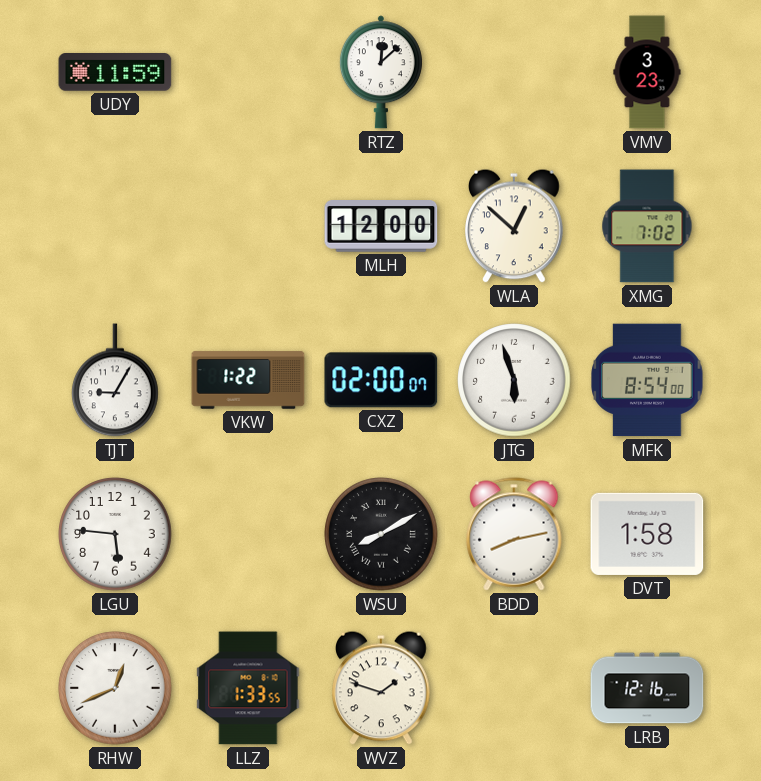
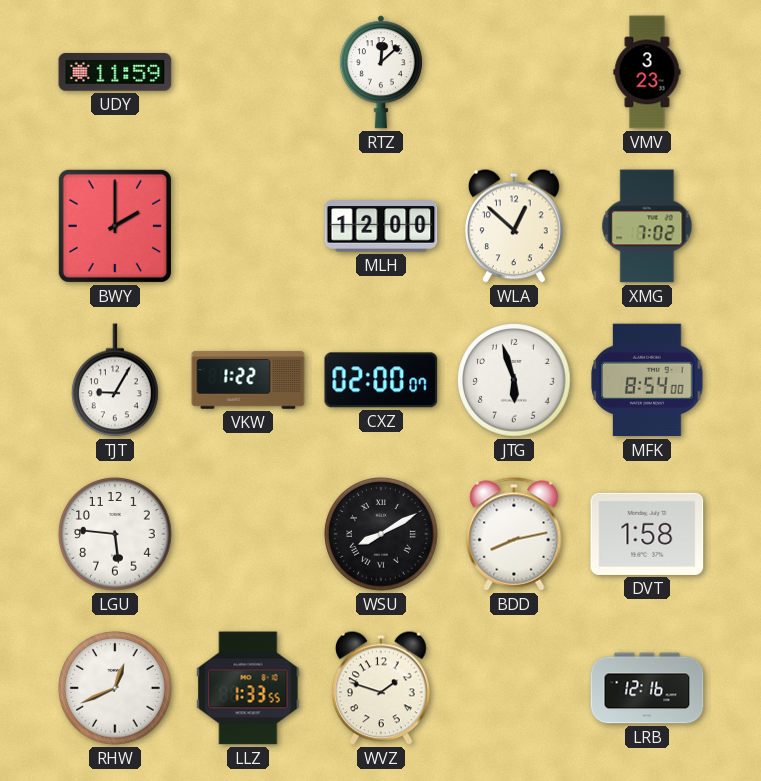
BWY: none -> 2:00 (115, 226)
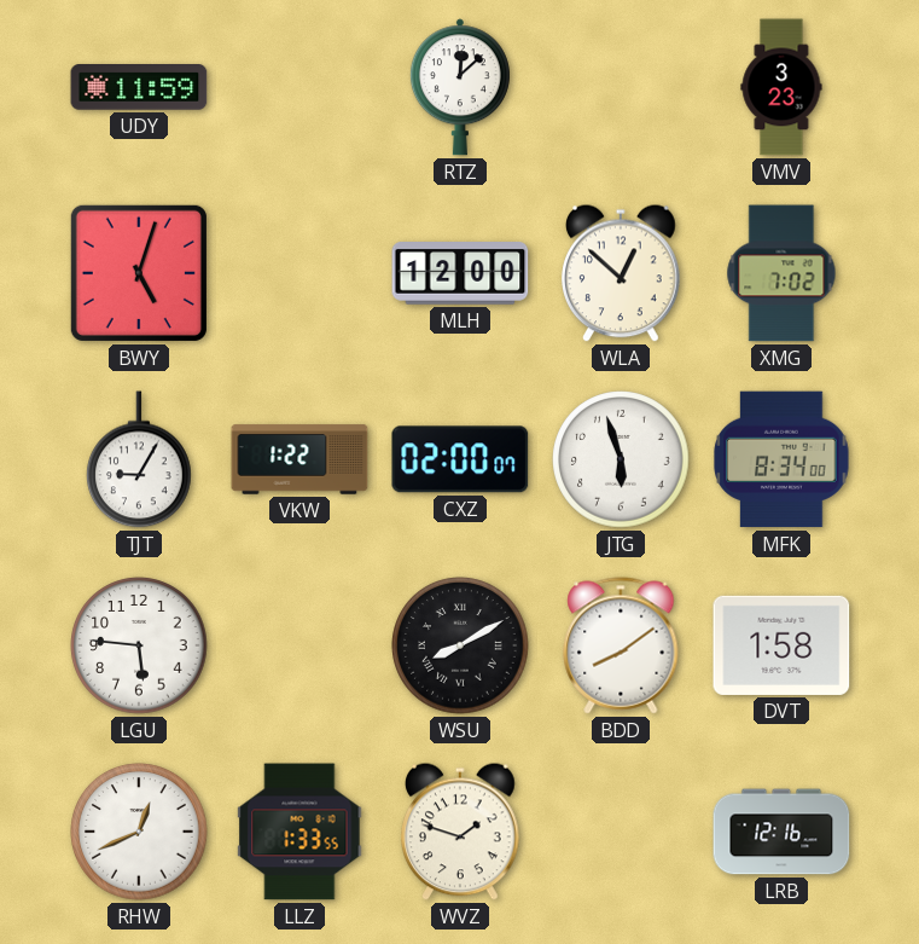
BWY: 2:00 -> 5:03 (139, 273)
MFK: 8:54 -> 8:34 (781, 459)
BDD: 8:13 -> 8:09 (621, 645)
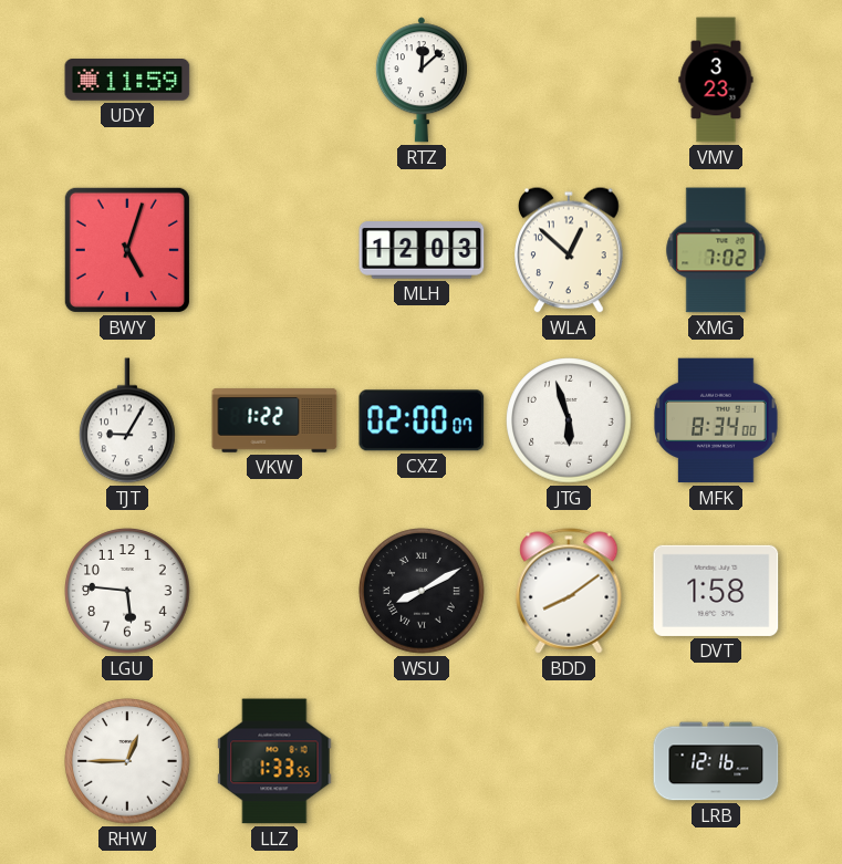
MLH: 12:00 -> 12:03 (422, 250)
RHW: 12:41 -> 12:45 (127, 761)
WVZ: 1:48 -> none (460, 832)
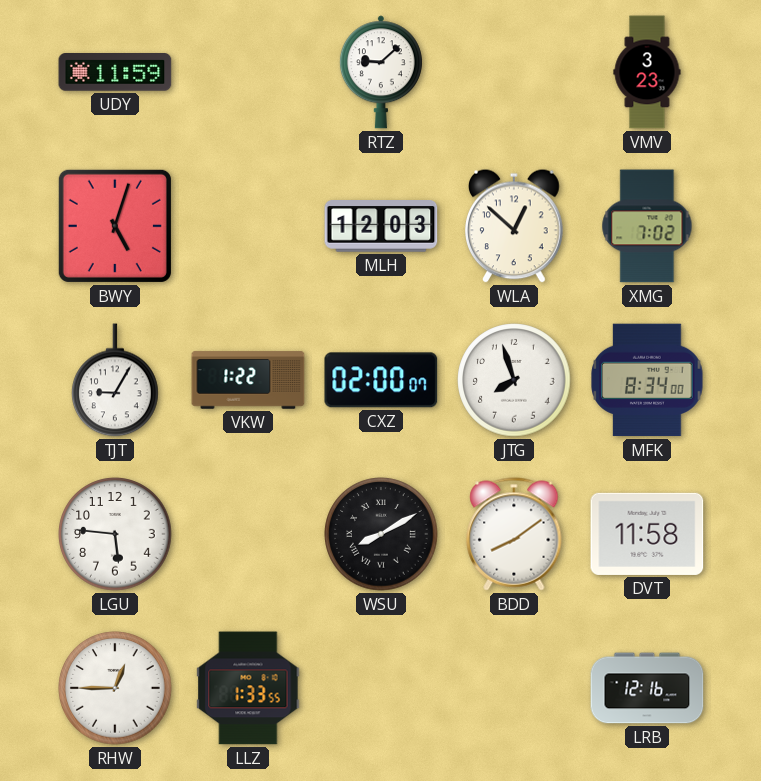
RTZ: 12:08 -> 9:08 (381, 72)
JTG: 5:57 -> 7:57 (514, 380)
DVT: 1:58 -> 11:58 (647, 534)
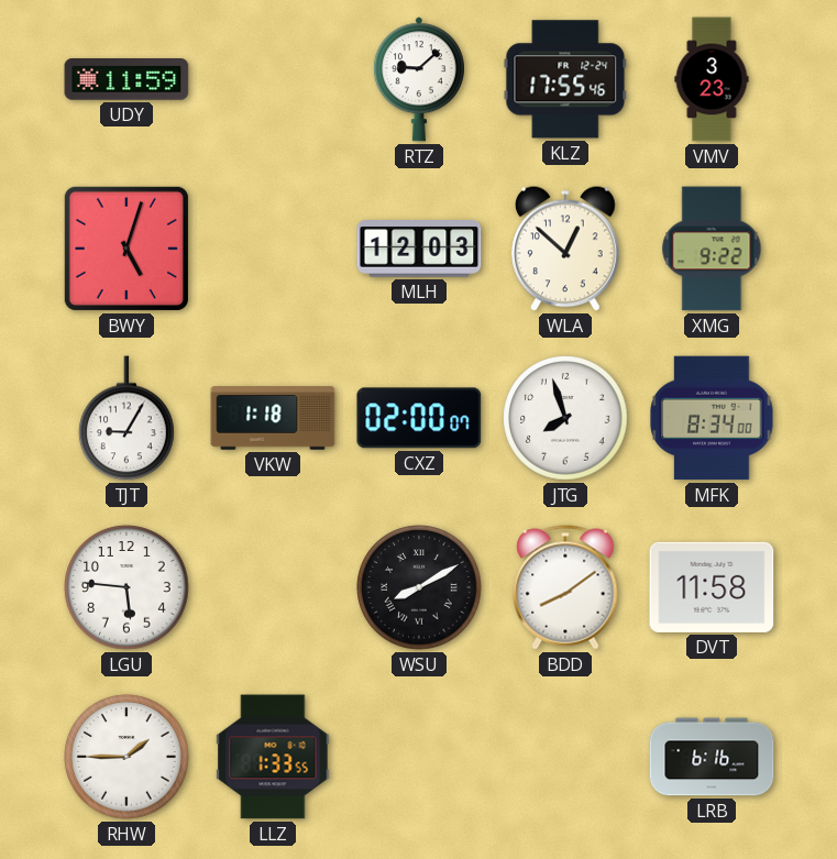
KLZ: none -> 17:55 (565, 79)
XMG: 7:02 -> 9:22 (712, 249)
VKW: 1:22 -> 1:18 (273, 418)
RHW: 12:45 -> 1:45 (126, 757)
LRB: 12:16 -> 6:16 (712, 757)
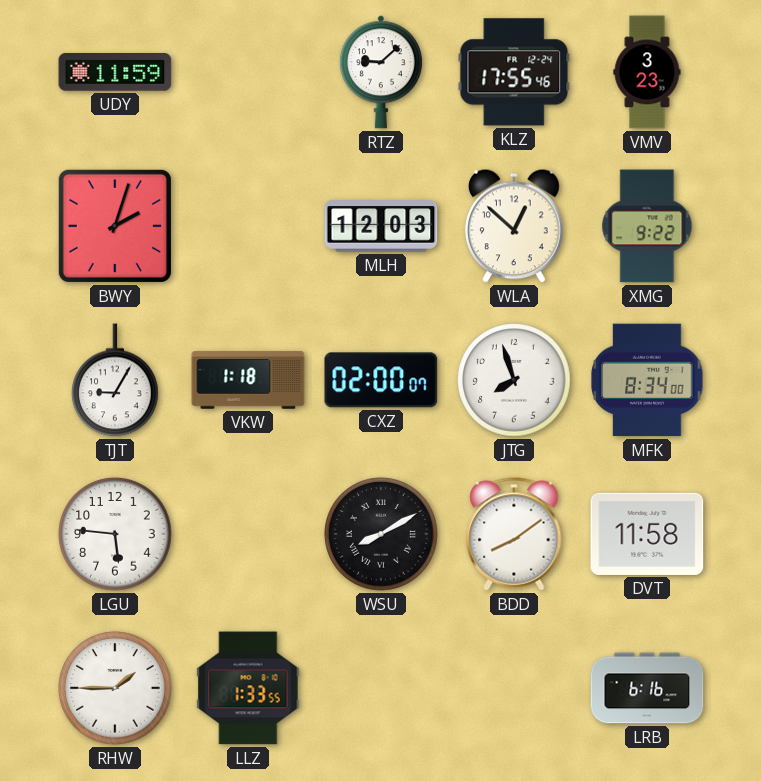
BWY: 5:03 -> 2:03 (115, 226)
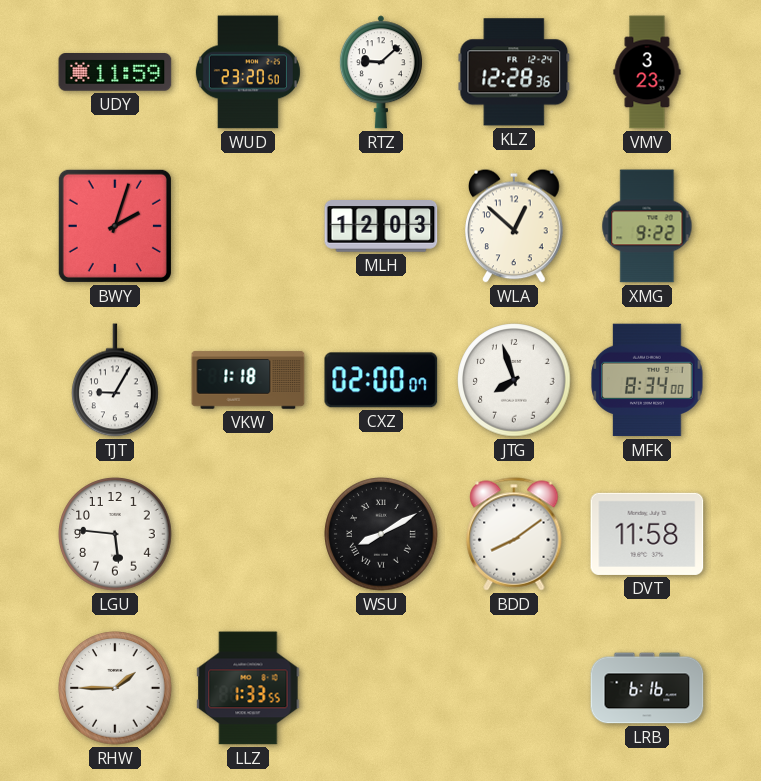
WUD: none -> 23:20 (248, 72)
KLZ: 17:55 -> 12:28 (514, 72)
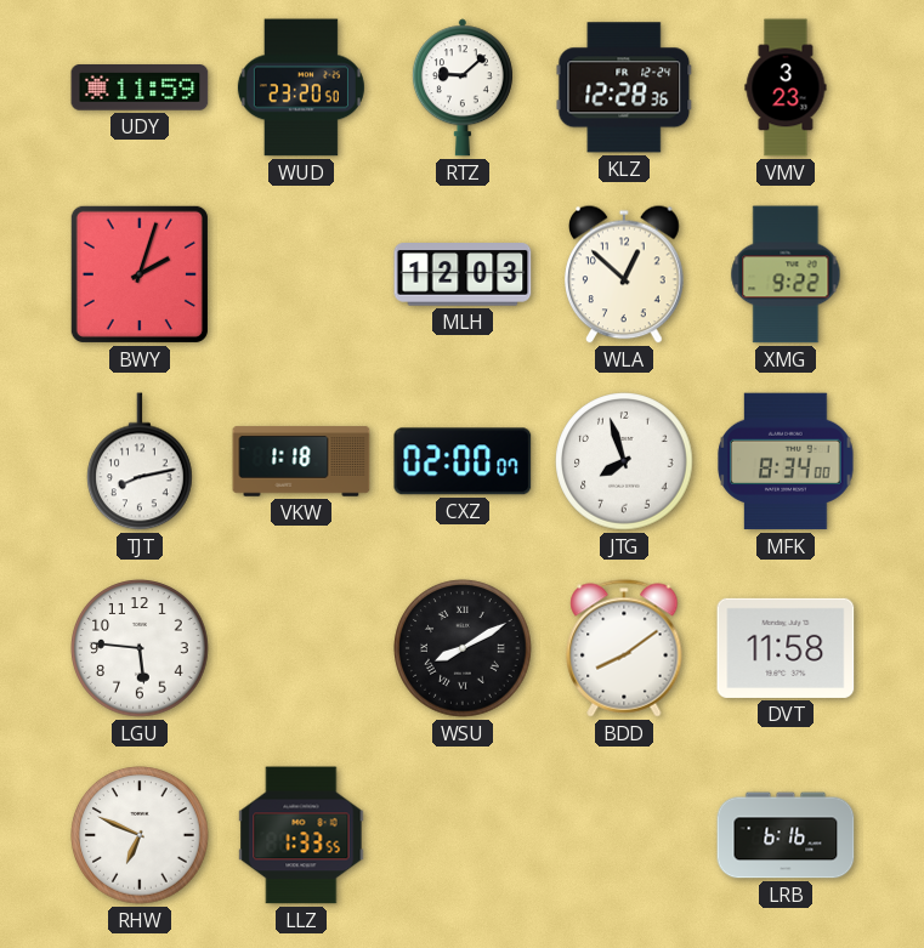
TJT: 9:05 -> 8:13 (141, 461)
RHW: 1:45 -> 6:49 (140, 835)
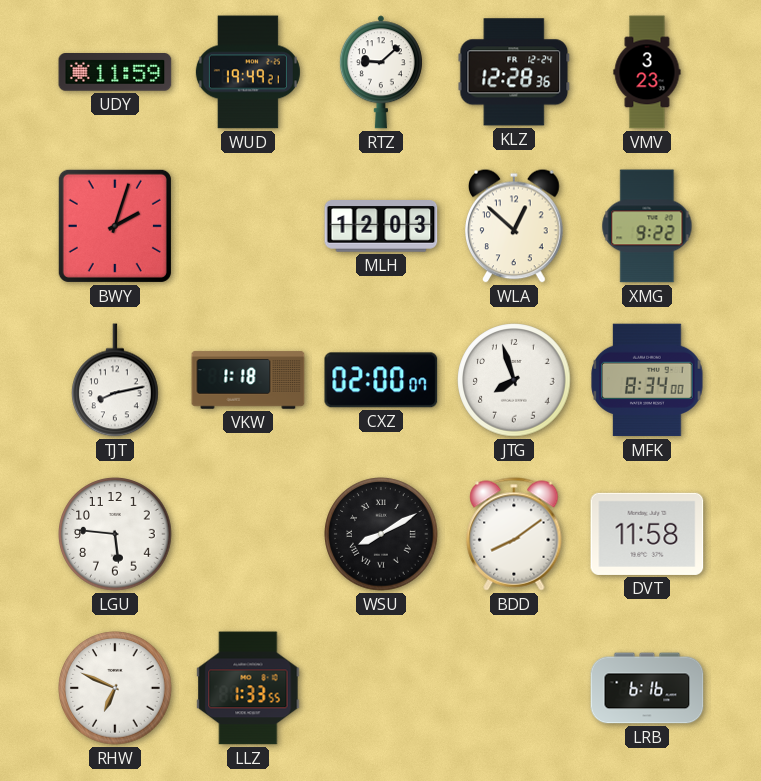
WUD: 23:20 -> 19:49 (248, 72)
